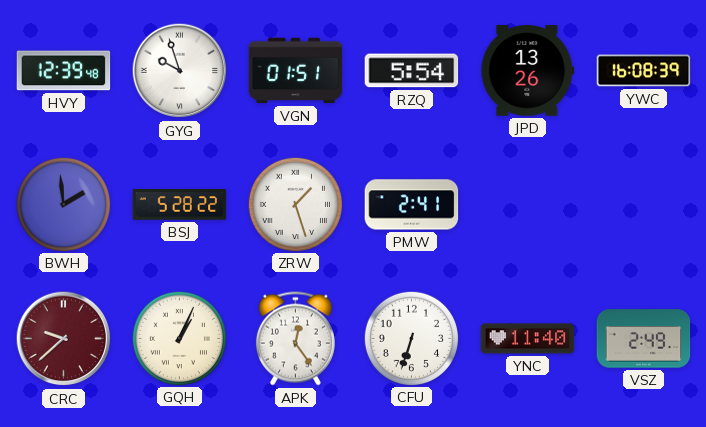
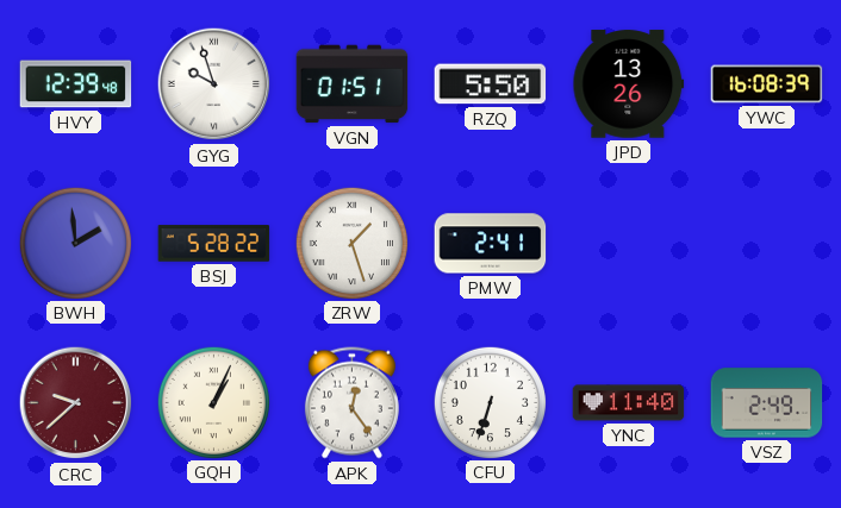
RZQ: 5:54 -> 5:50 (491, 84)
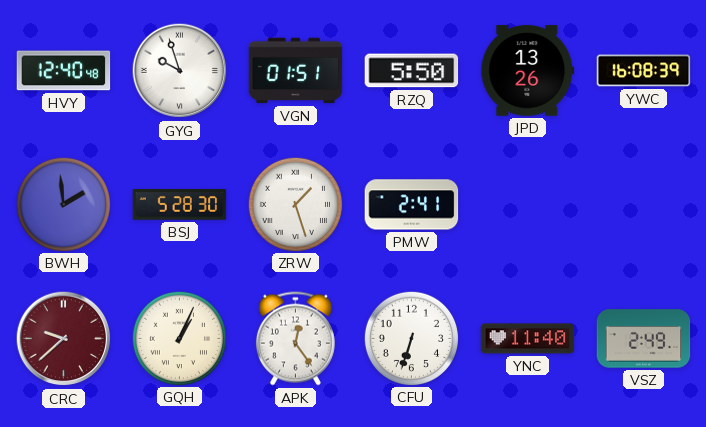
HVY: 12:39 -> 12:40 (64, 71)
BSJ: 5:28:22 -> 5:28:30 (180, 205)
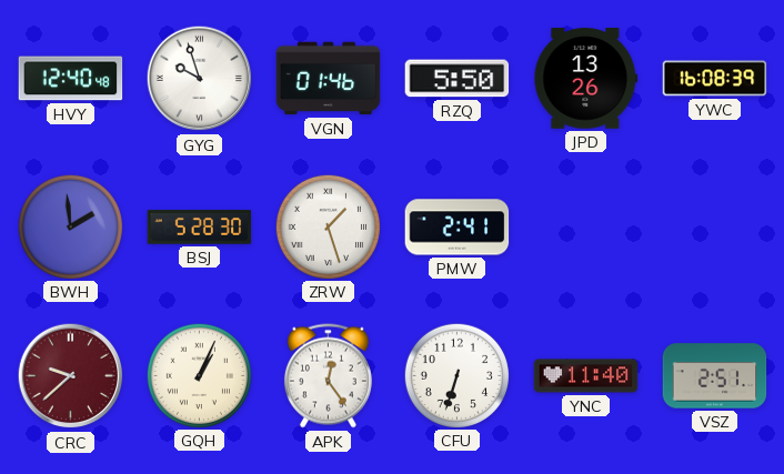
VGN: 01:51 -> 01:46 (329, 79)
VSZ: 2:49 -> 2:51 (715, 376)
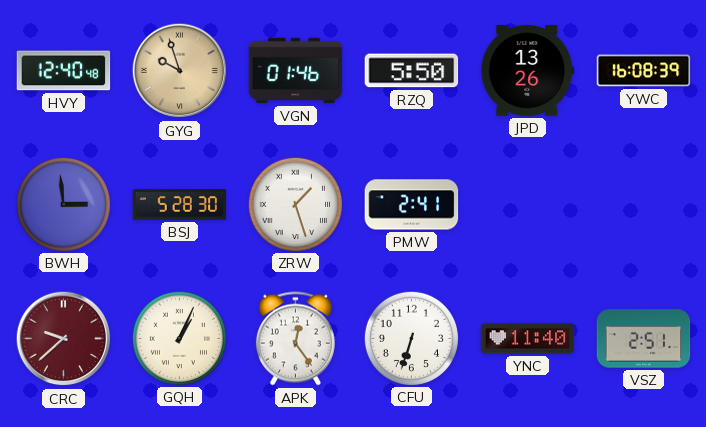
GYG dial: white -> champagne (180, 71)
BWH: 1:59 -> 2:59 (63, 204)
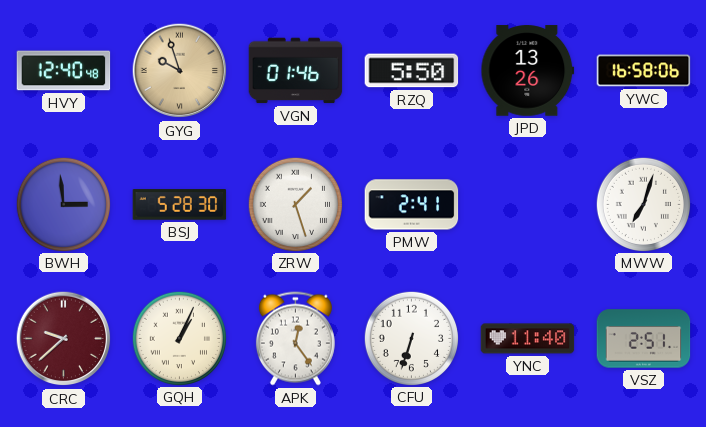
YWC: 16:08 -> 16:58 (644, 71)
MWW: none -> 7:03 (643, 204)
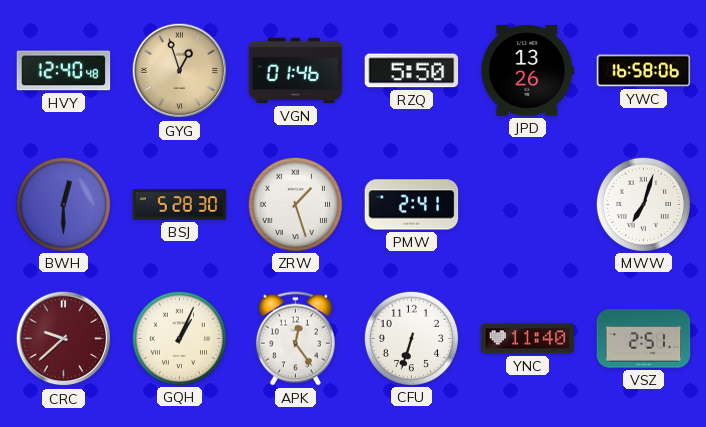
GYG: 9:57 -> 12:57 (180, 71)
BWH: 2:59 -> 12:30 (63, 204)
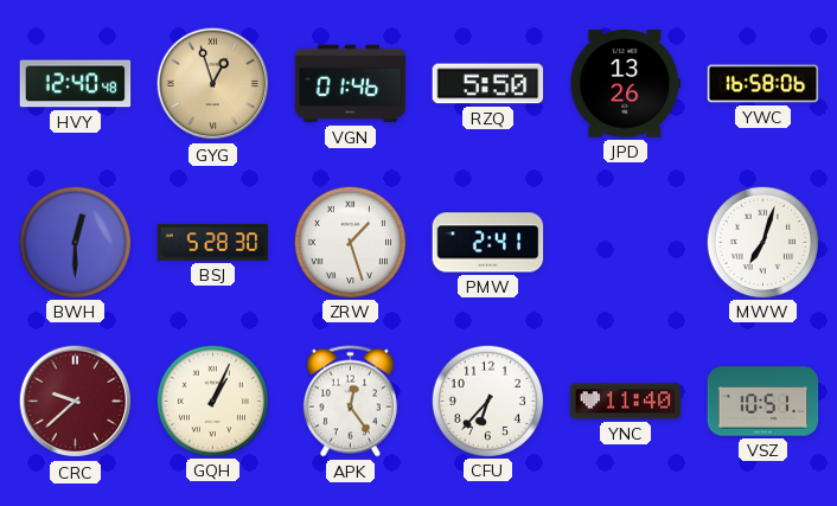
CFU: 6:33 -> 6:37 (487, 401)
VSZ: 2:51 -> 10:51 (763, 402)
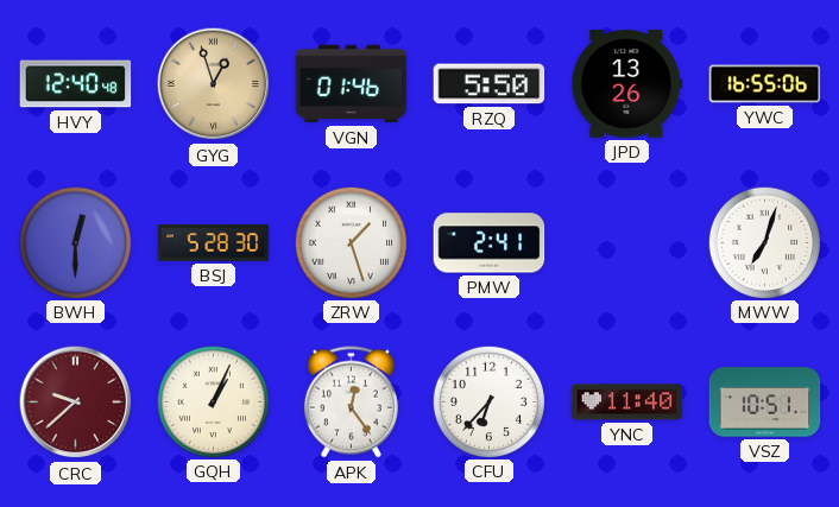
YWC: 16:58 -> 16:55 (765, 84)
